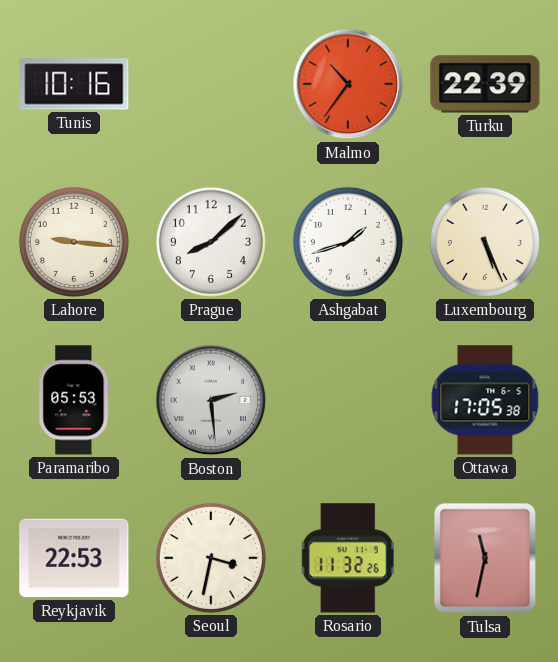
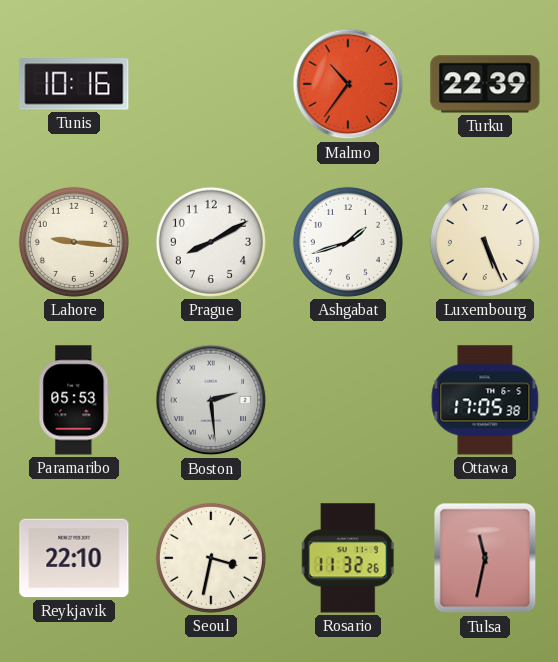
Prague: 8:08 -> 8:10 (211, 242)
Reykjavik: 22:53 -> 22:10 (74, 558)
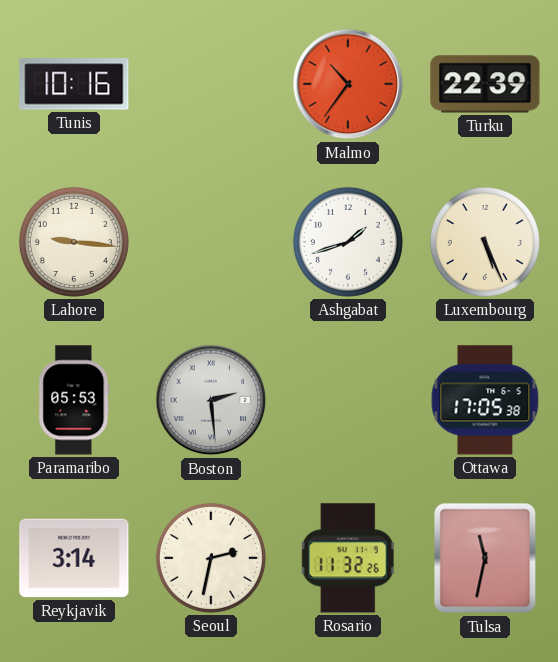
Prague: 8:10 -> none (211, 242)
Reykjavik: 22:10 -> 3:14 (74, 558)
Seoul: 3:32 -> 2:32 (211, 558)
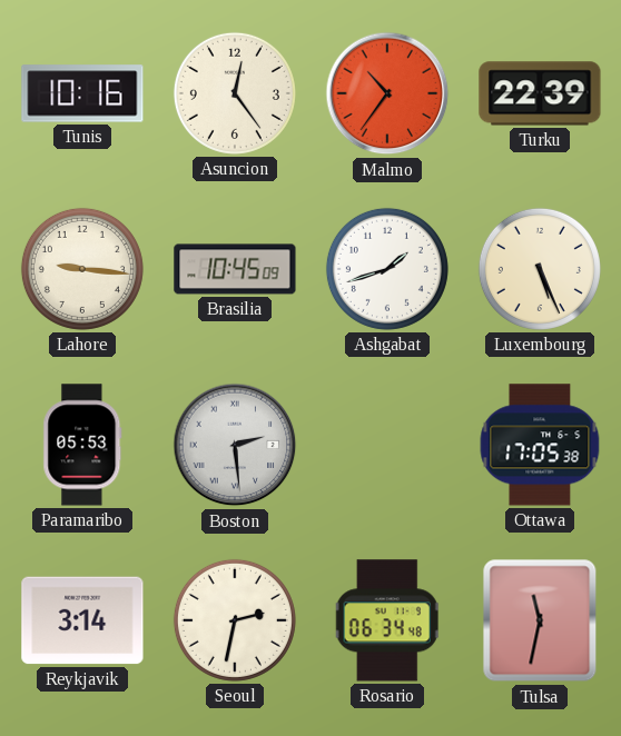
Asuncion: none -> 12:24 (235, 93)
Brasilia: none -> 10:45 (235, 269)
Rosario: 11:32 -> 06:34 (387, 620)
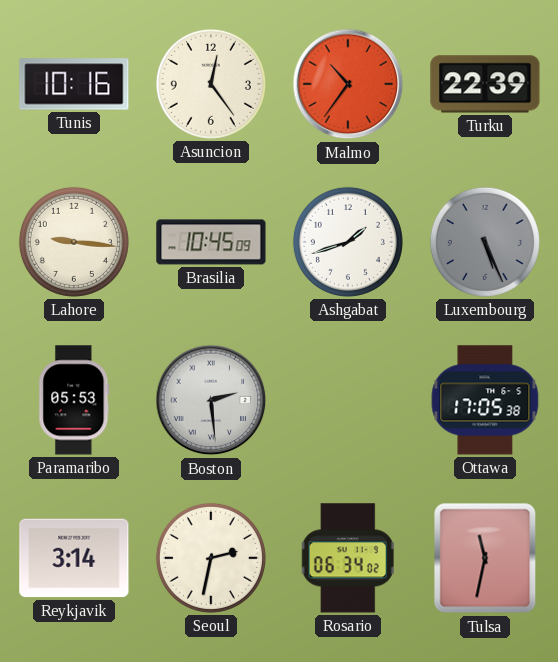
Luxembourg dial: cream -> grey (485, 242)
Rosario: 06:34:48 -> 06:34:02 (348, 558)
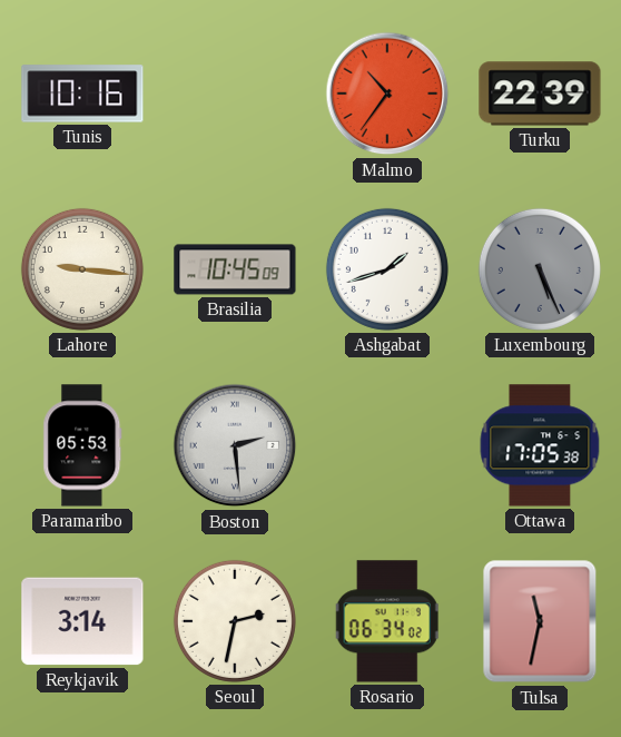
Asuncion: 12:24 -> none (211, 84)
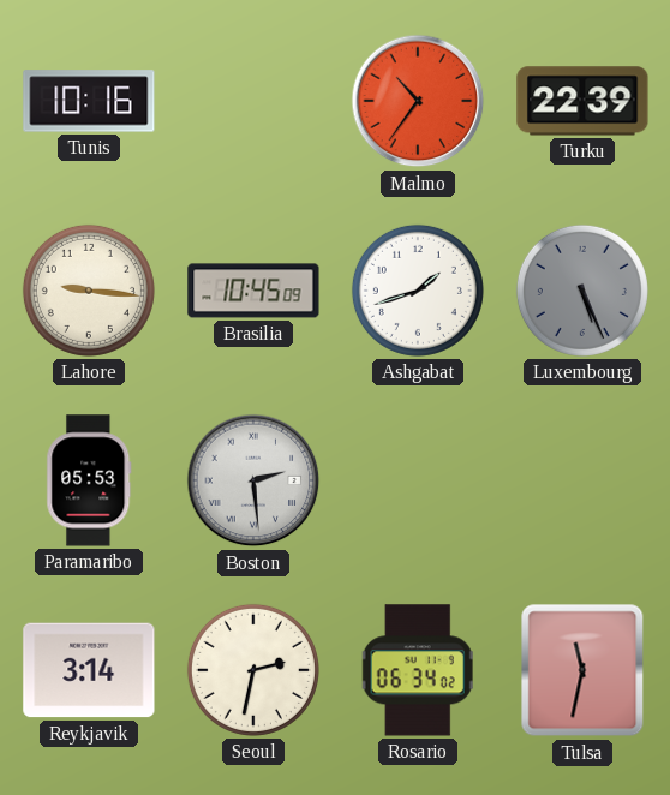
Ottawa: 17:05 -> none (540, 445)
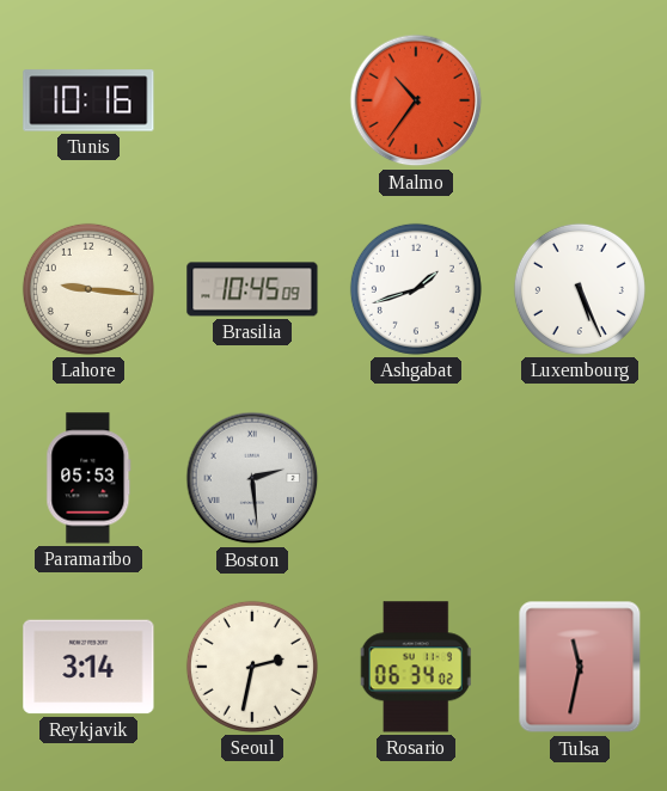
Turku: 22:39 -> none (582, 101)
Luxembourg dial: grey -> white (580, 289)
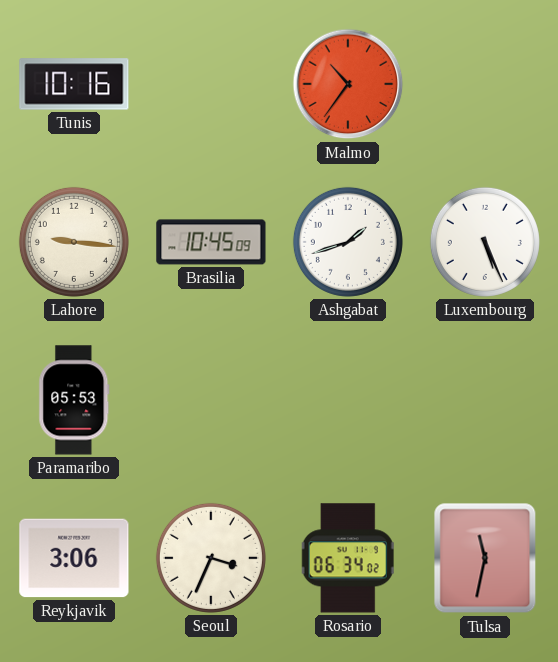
Boston: 2:29 -> none (252, 478)
Reykjavik: 3:14 -> 3:06 (74, 558)
Seoul: 2:32 -> 3:34 (211, 558)
